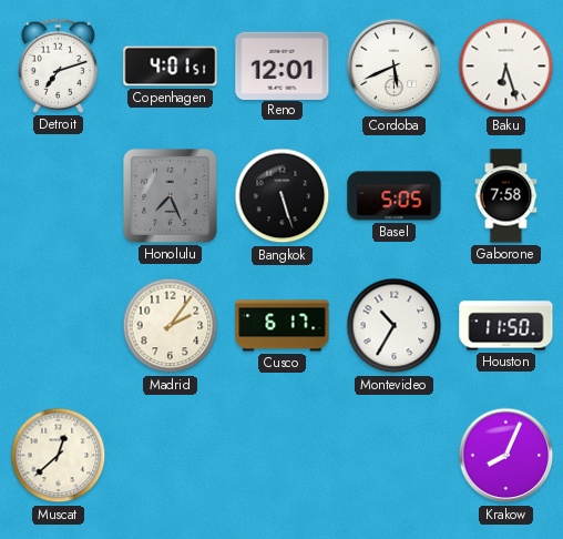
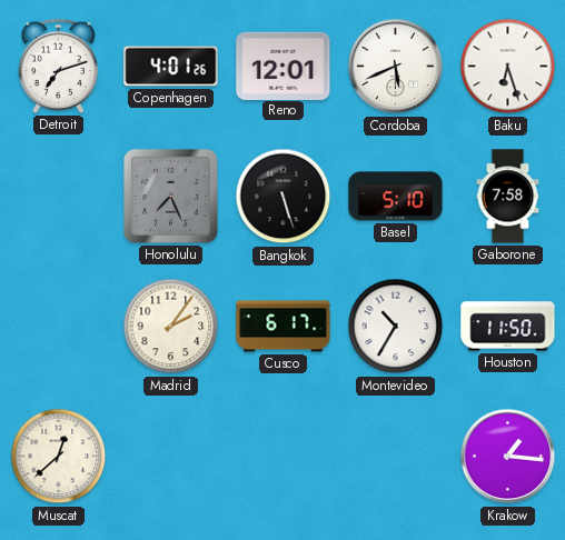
Copenhagen: 4:01:51 -> 4:01:26 (171, 67)
Basel: 5:05 -> 5:10 (396, 197)
Krakow: 8:04 -> 1:16 (508, 457)
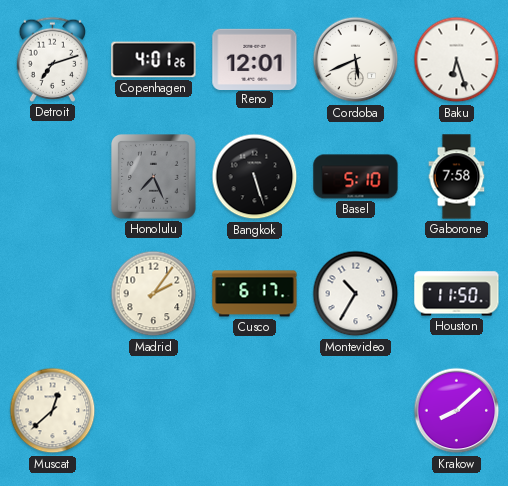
Krakow: 1:16 -> 8:08 (457, 411)
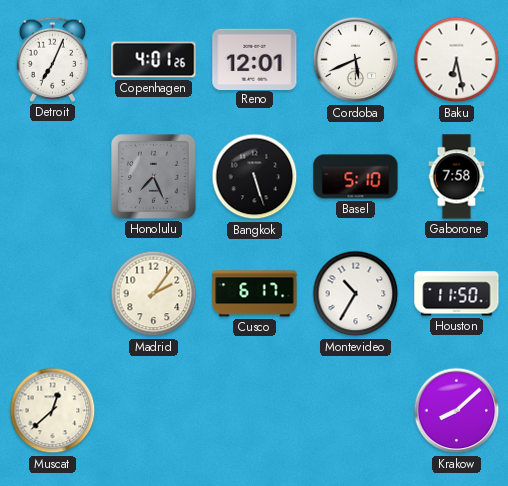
Detroit: 7:12 -> 7:04 (53, 59)
Baku: 6:27 -> 6:28 (457, 60)
